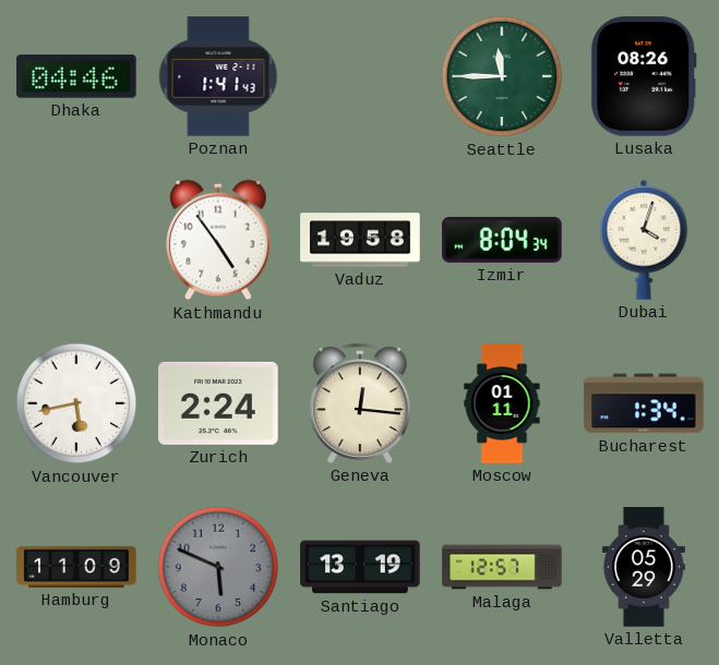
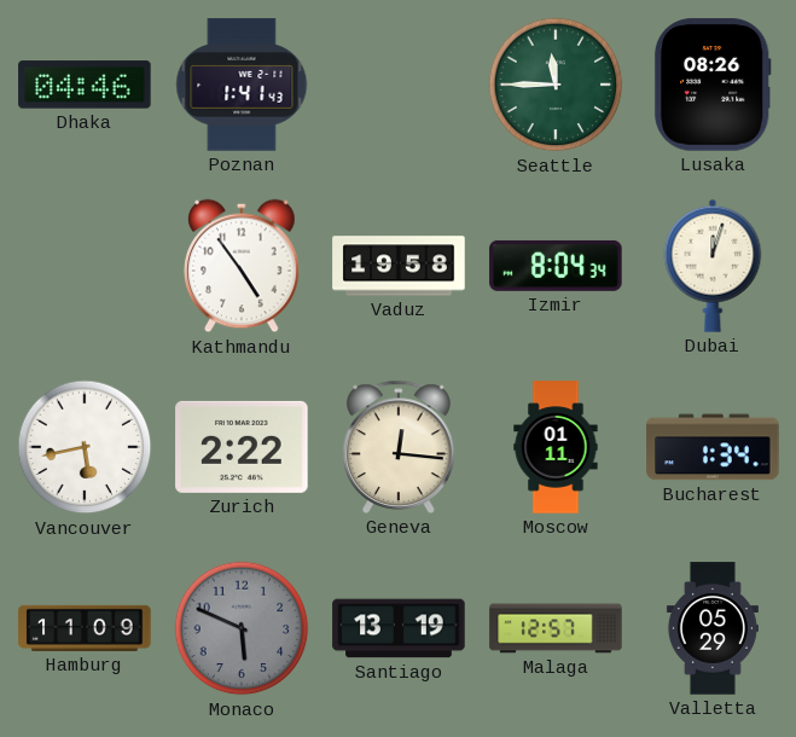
Dubai: 4:03 -> 12:03 (713, 266)
Zurich: 2:24 -> 2:22 (242, 447)
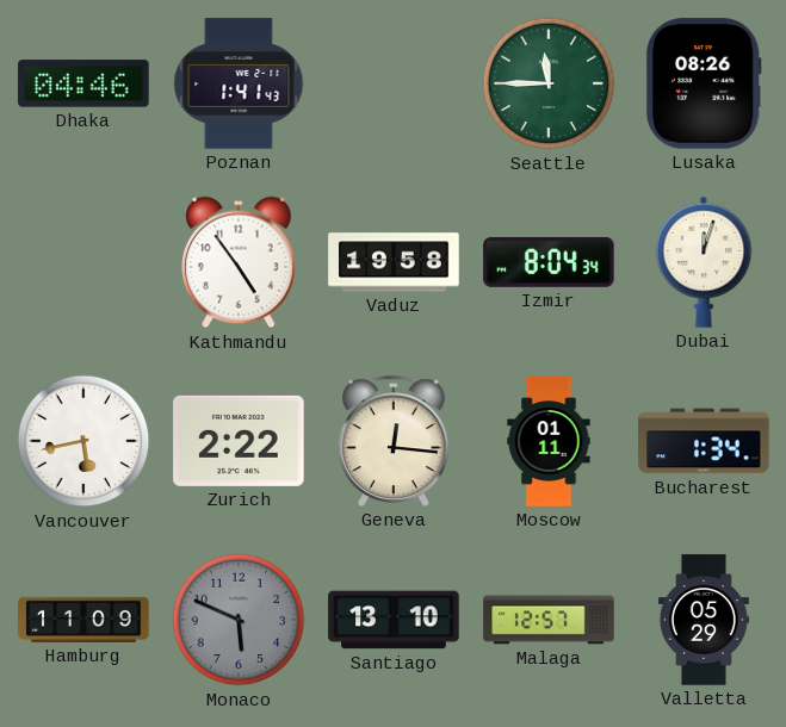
Santiago: 13:19 -> 13:10 (394, 620)
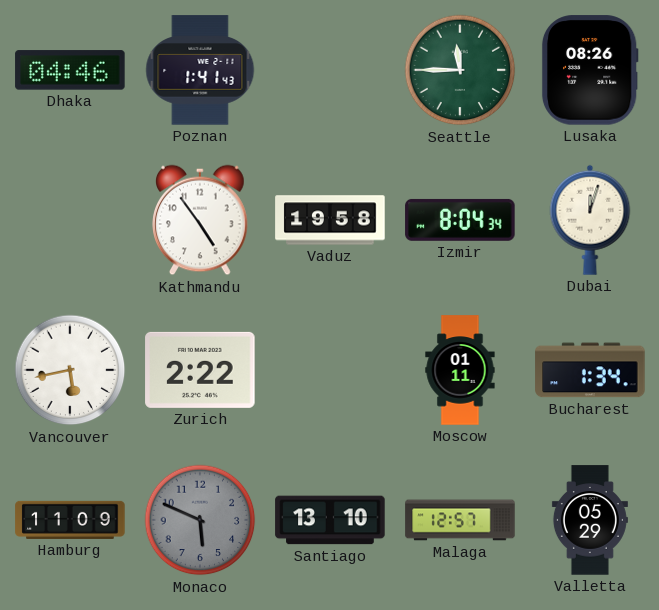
Geneva: 12:16 -> none (395, 441)
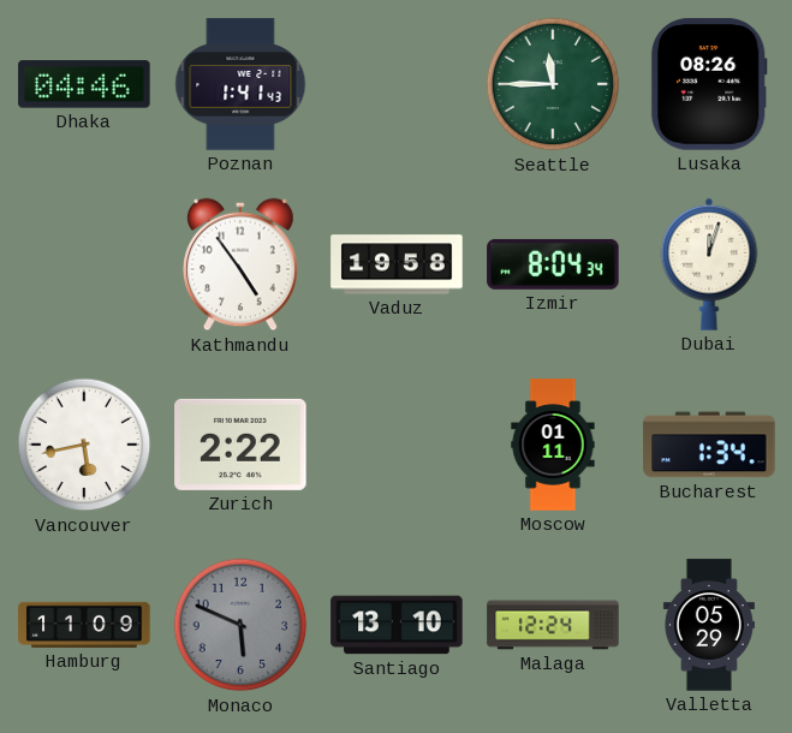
Malaga: 12:57 -> 12:24 (553, 625)
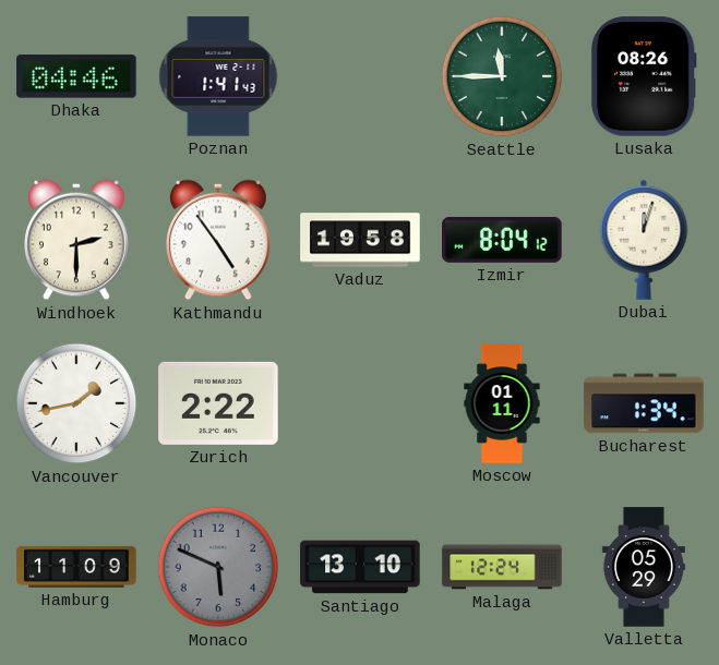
Windhoek: none -> 2:30 (76, 240)
Izmir: 8:04:34 -> 8:04:12 (502, 240)
Vancouver: 5:43 -> 1:43 (76, 403)
